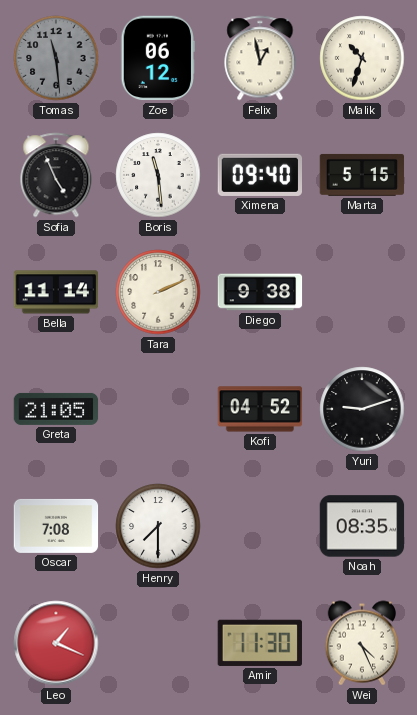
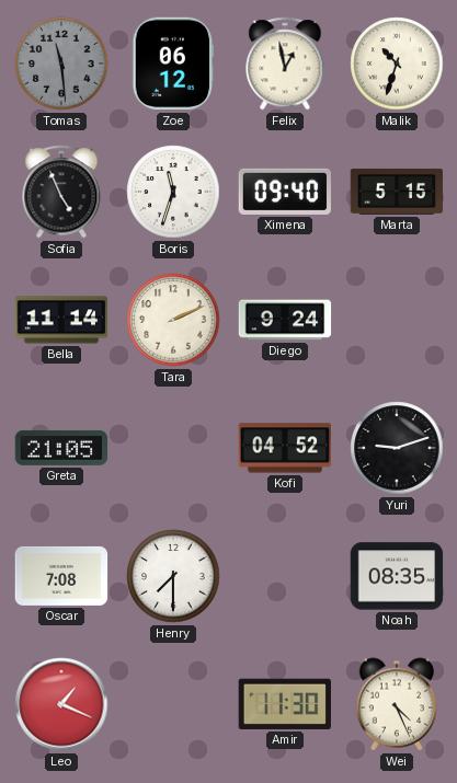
Boris: 11:29 -> 11:33 (173, 192)
Diego: 9:38 -> 9:24 (285, 320)
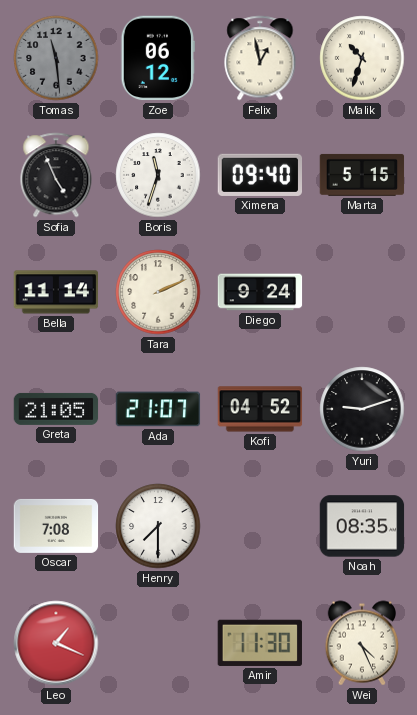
Ada: none -> 21:07 (158, 409)
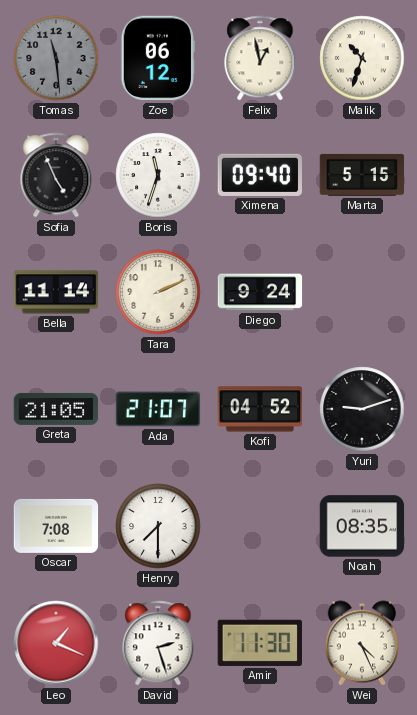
David: none -> 2:27 (158, 643)
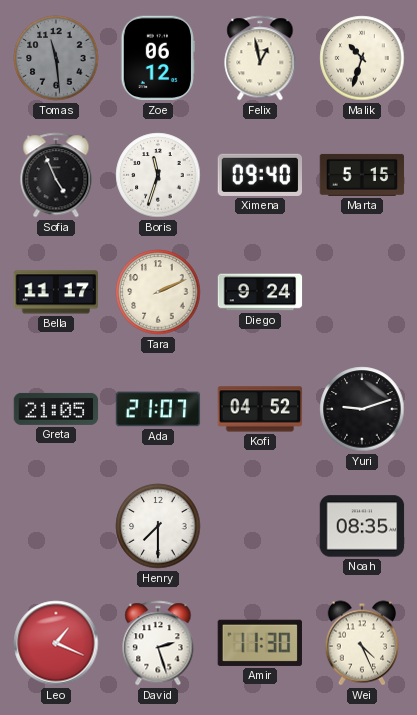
Bella: 11:14 -> 11:17 (56, 292)
Oscar: 7:08 -> none (56, 526)
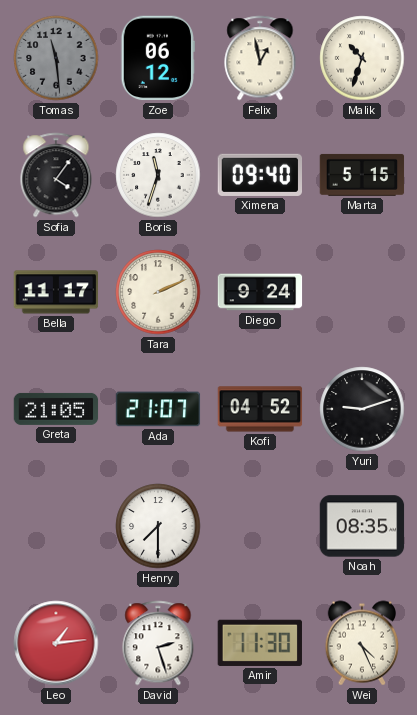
Sofia: 4:56 -> 4:06 (56, 175)
Leo: 1:19 -> 1:14 (56, 643)
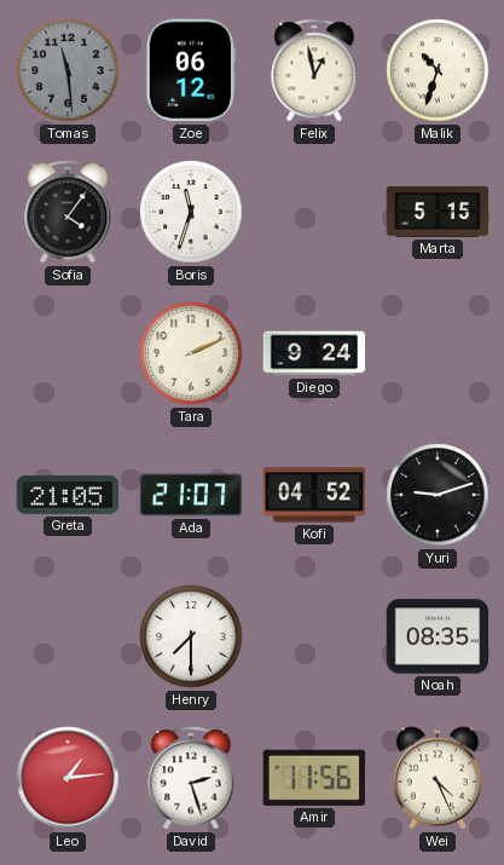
Ximena: 09:40 -> none (259, 175)
Bella: 11:17 -> none (56, 292)
Amir: 11:30 -> 11:56 (314, 778)
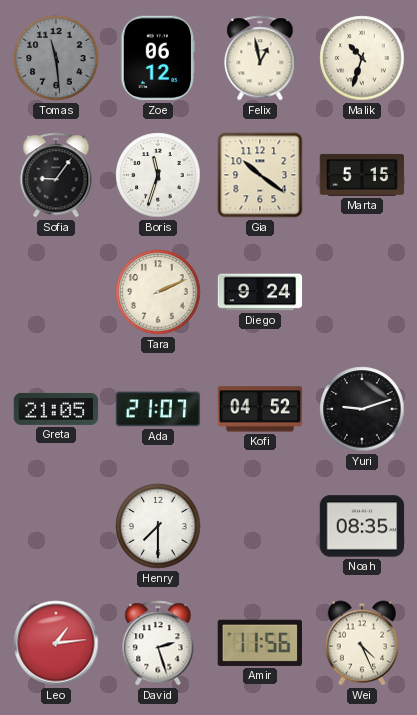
Sofia: 4:06 -> 9:06 (56, 175)
Gia: none -> 10:21 (260, 175)
